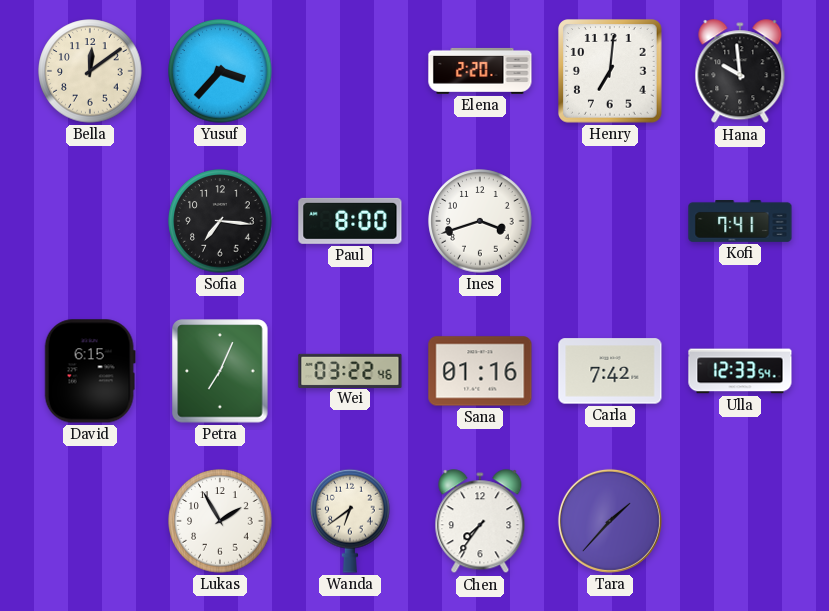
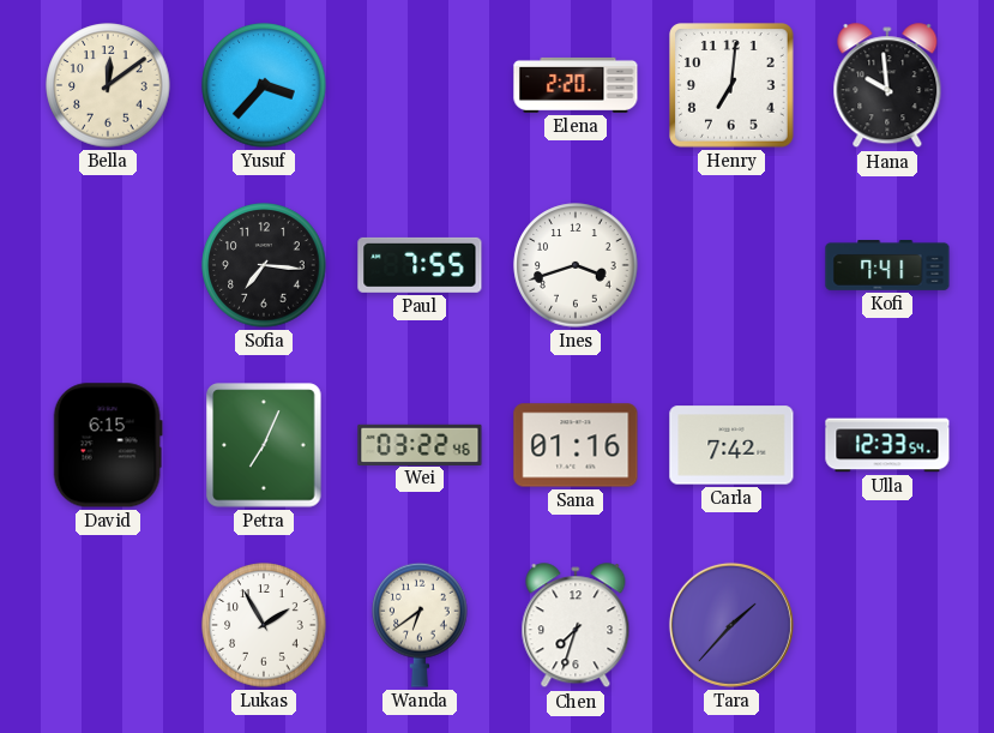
Paul: 8:00 -> 7:55 (420, 265)
Chen: 7:36 -> 7:33 (576, 626)
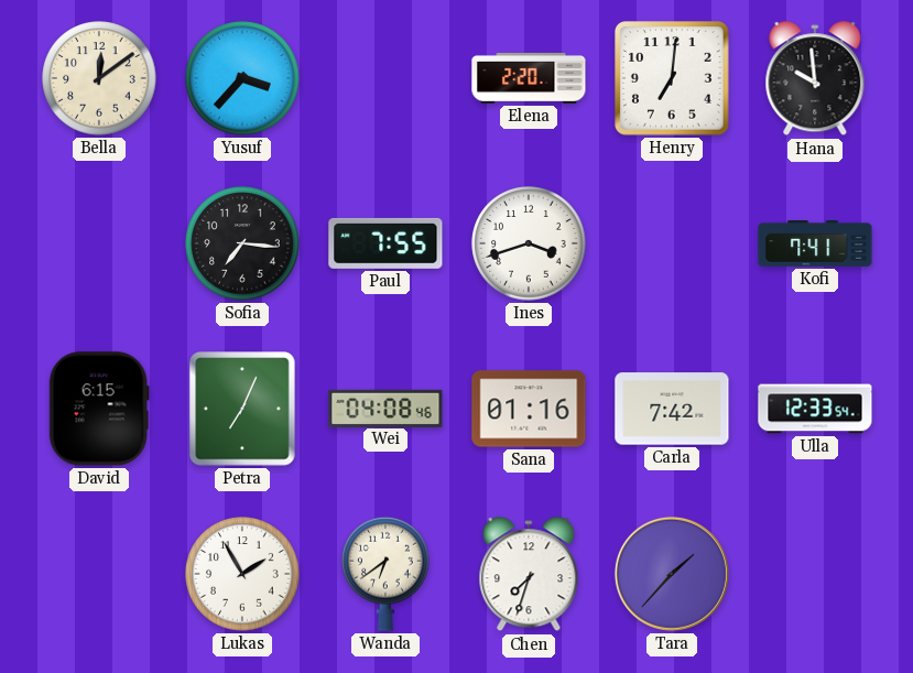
Wei: 03:22 -> 04:08 (385, 408)
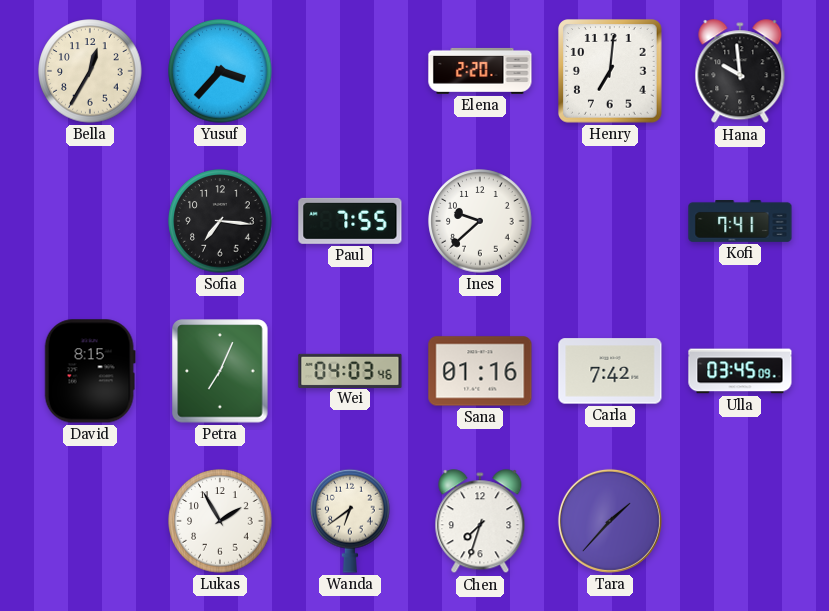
Bella: 12:09 -> 12:35 (90, 71)
Ines: 3:42 -> 9:38 (480, 221)
David: 6:15 -> 8:15 (90, 371)
Wei: 04:08 -> 04:03 (350, 370)
Ulla: 12:33 -> 03:45 (740, 371)
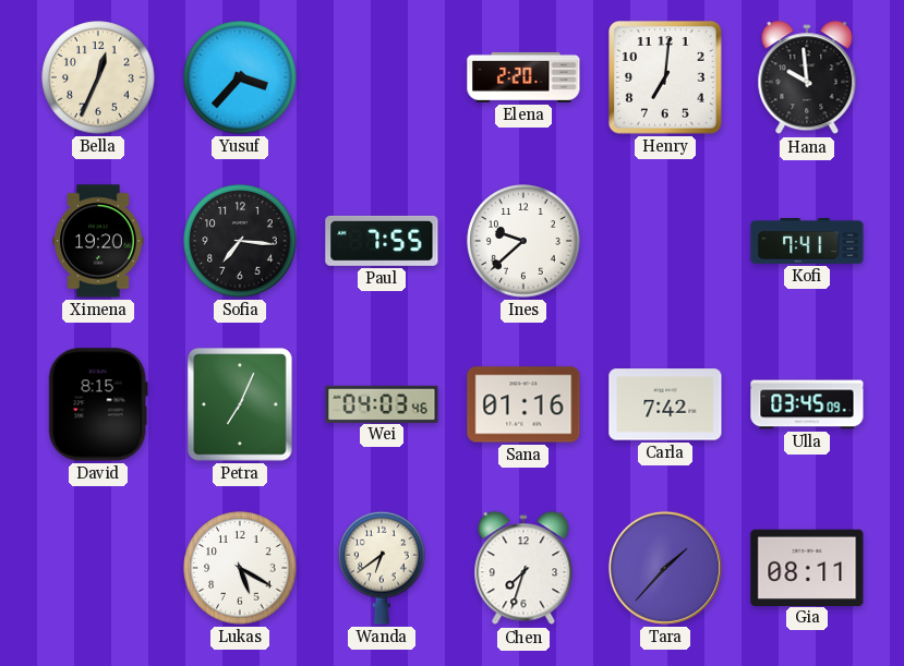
Bella: 12:35 -> 12:34 (98, 77)
Ximena: none -> 19:20 (98, 241)
Lukas: 1:55 -> 5:20 (240, 568)
Gia: none -> 08:11 (807, 567)
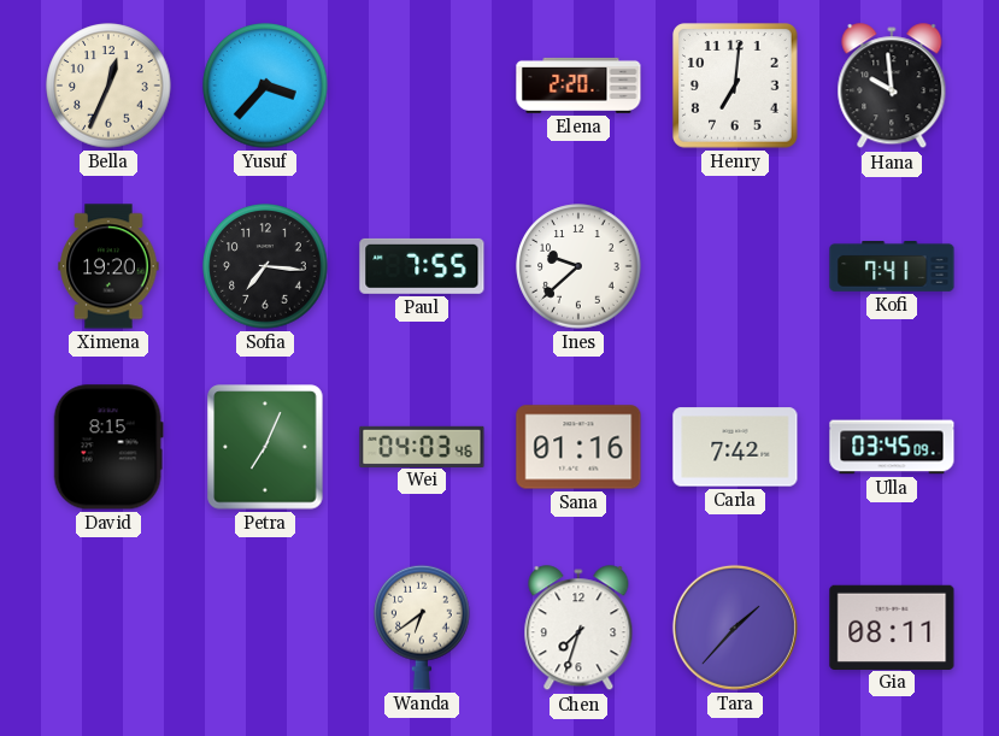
Lukas: 5:20 -> none (240, 568)
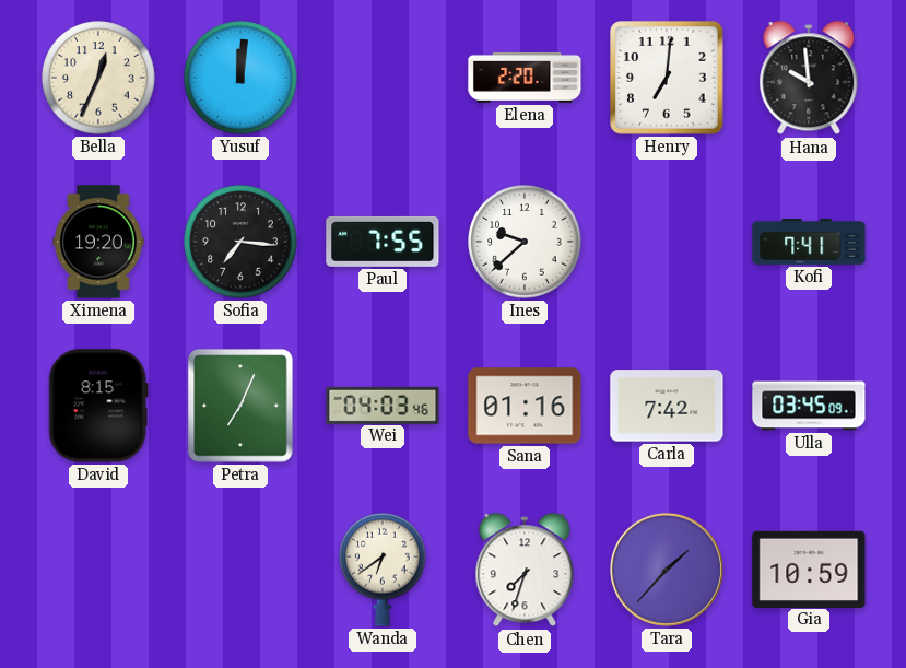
Yusuf: 3:37 -> 12:01 (240, 78)
Gia: 08:11 -> 10:59 (809, 569)
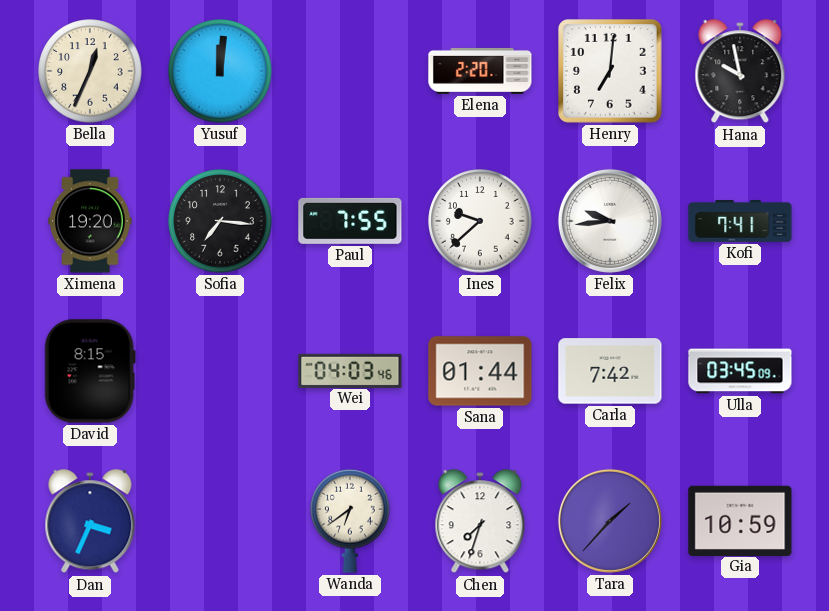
Hana: 9:59 -> 9:58 (740, 72)
Felix: none -> 9:44 (610, 221)
Petra: 7:04 -> none (240, 406)
Sana: 01:16 -> 01:44 (480, 371)
Dan: none -> 3:34 (90, 522)
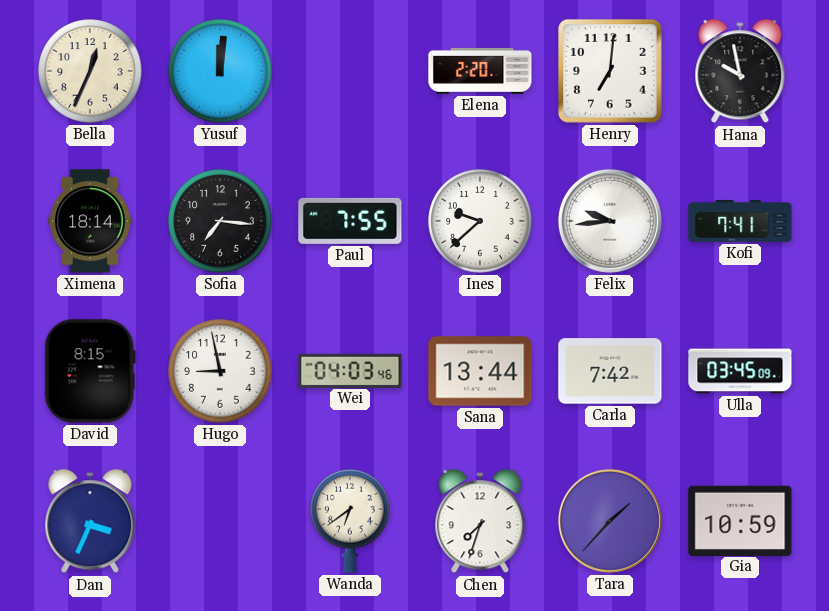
Ximena: 19:20 -> 18:14 (90, 221)
Hugo: none -> 8:58 (220, 371)
Sana: 01:44 -> 13:44 (480, 371)
